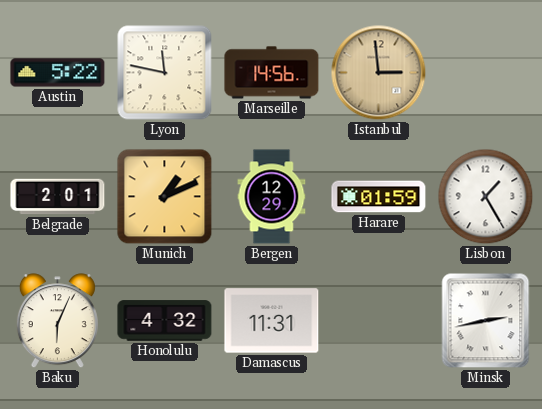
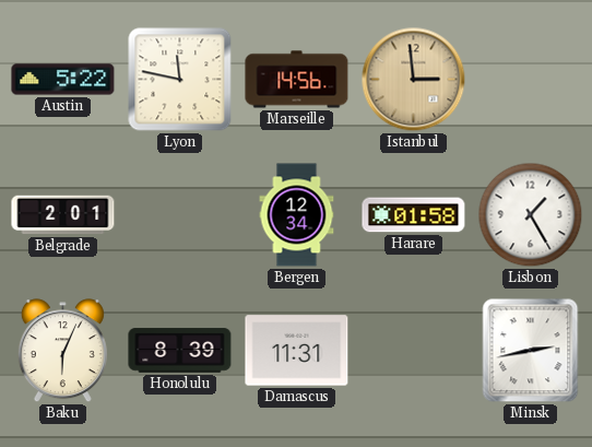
Munich: 1:11 -> none (165, 197)
Bergen: 12:29 -> 12:34 (297, 215)
Harare: 01:59 -> 01:58 (414, 215)
Honolulu: 4:32 -> 8:39 (180, 351)
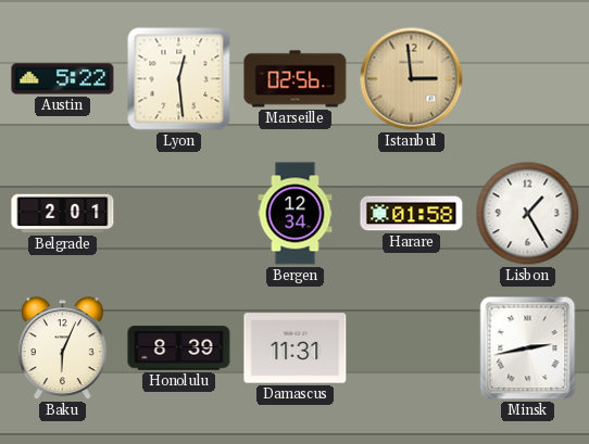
Lyon: 11:47 -> 12:29 (179, 79)
Marseille: 14:56 -> 02:56 (296, 79)
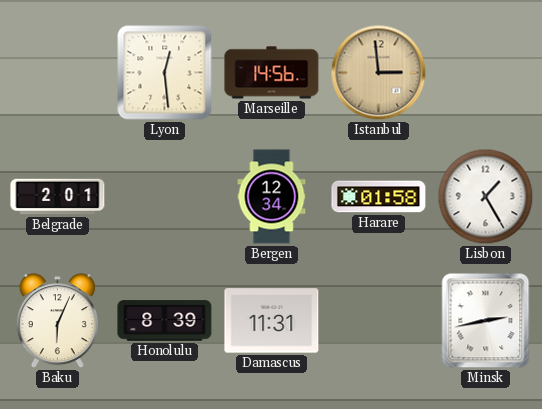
Austin: 5:22 -> none (63, 79)
Marseille: 02:56 -> 14:56 (272, 73)
